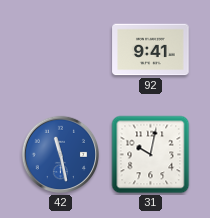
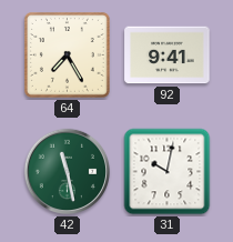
64: none -> 7:25 (67, 54)
42 dial: blue -> green (68, 172)
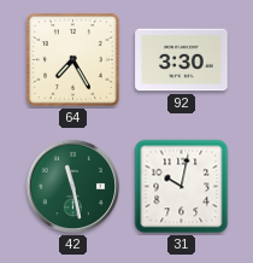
92: 9:41 -> 3:30 (182, 60)
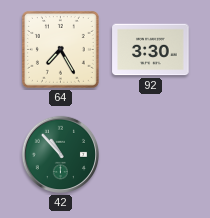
42: 11:28 -> 10:53 (61, 155)
31: 10:02 -> none (182, 187)
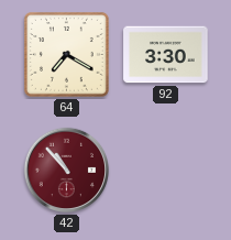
64: 7:25 -> 7:20 (66, 54)
42 dial: green -> burgundy (67, 171)
